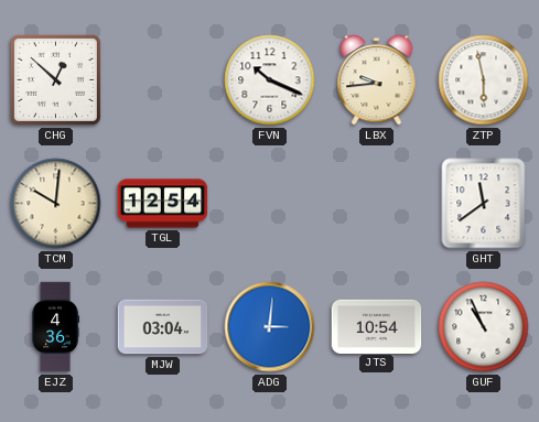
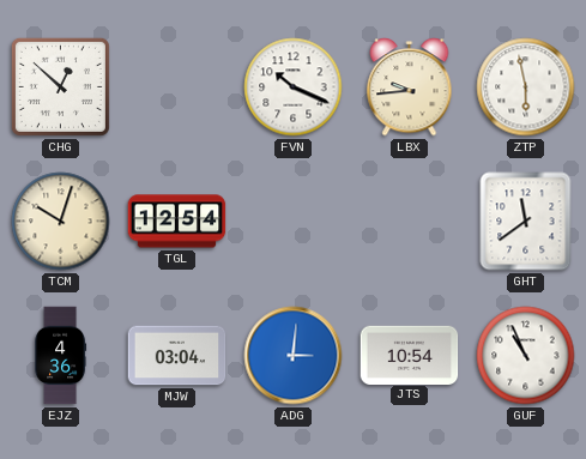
TCM: 10:01 -> 10:03 (61, 222)
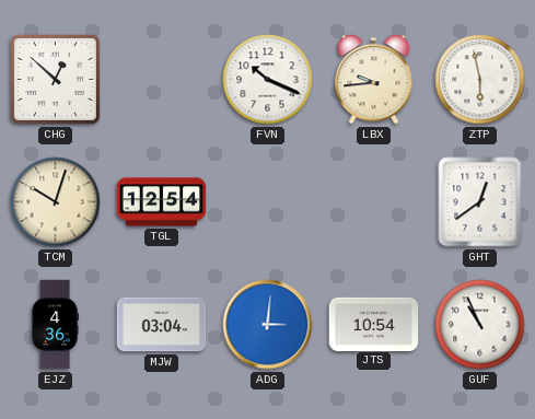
GHT: 11:39 -> 12:39 (480, 202)
